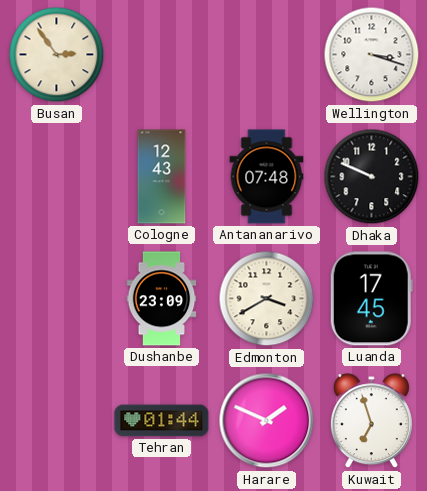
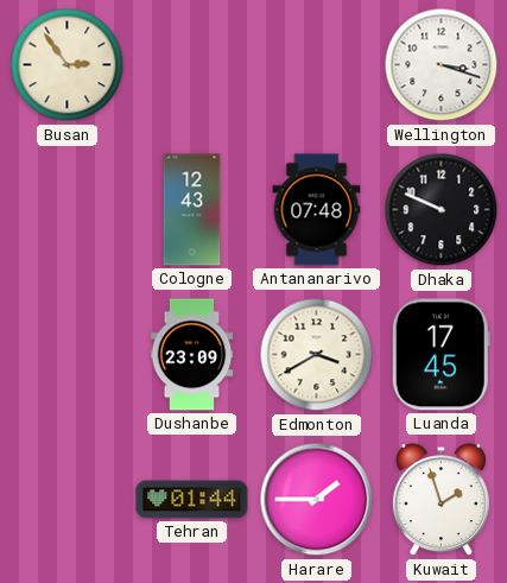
Harare: 1:49 -> 1:45 (317, 500)
Kuwait: 6:57 -> 1:57 (441, 500)
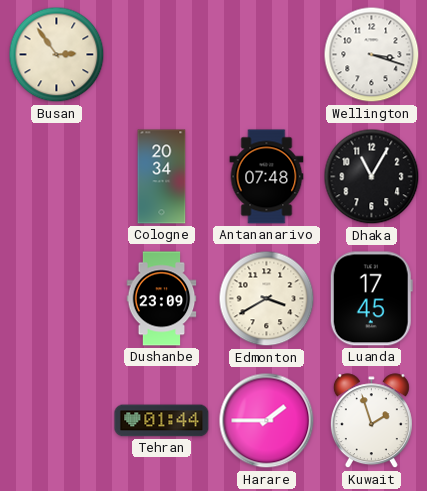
Cologne: 12:43 -> 20:34 (162, 177)
Dhaka: 9:49 -> 11:05 (372, 177)
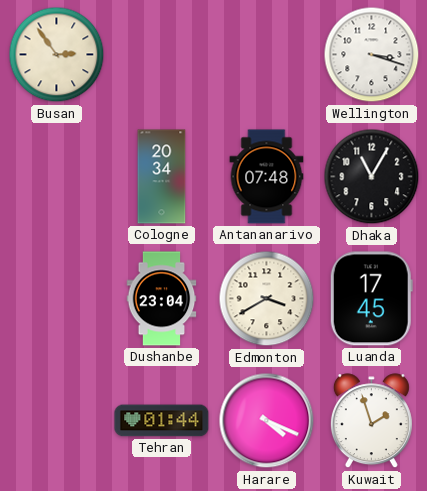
Dushanbe: 23:09 -> 23:04 (162, 299)
Harare: 1:45 -> 4:19 (267, 421)
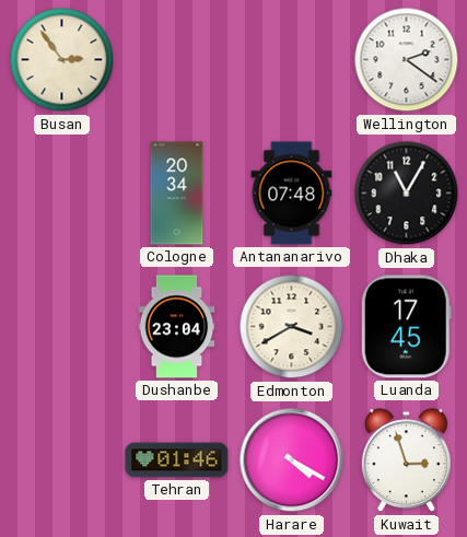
Wellington: 3:18 -> 2:21 (407, 60)
Tehran: 01:44 -> 01:46 (177, 460)
Harare: 4:19 -> 4:20 (292, 460)
Kuwait: 1:57 -> 2:57 (406, 460)
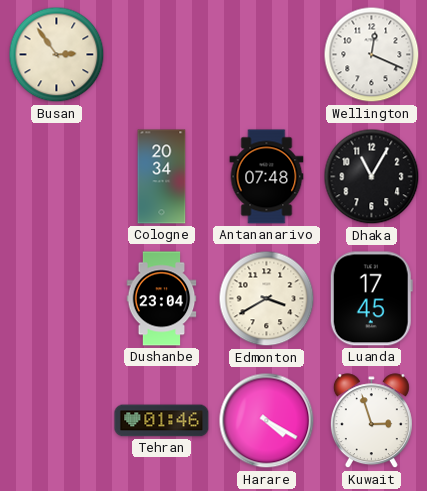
Wellington: 2:21 -> 12:19 (372, 55)
